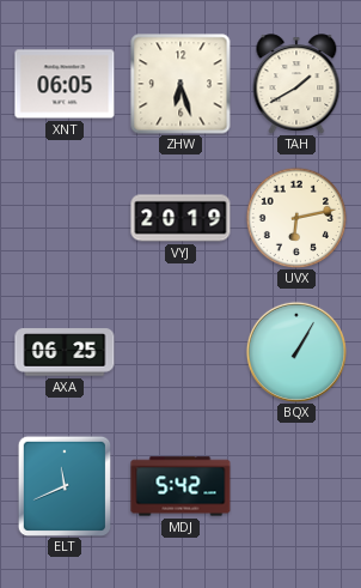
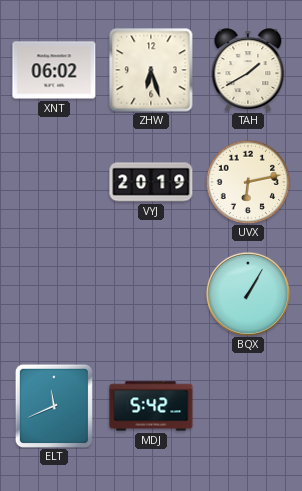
XNT: 06:05 -> 06:02 (54, 70)
AXA: 06:25 -> none (65, 352)
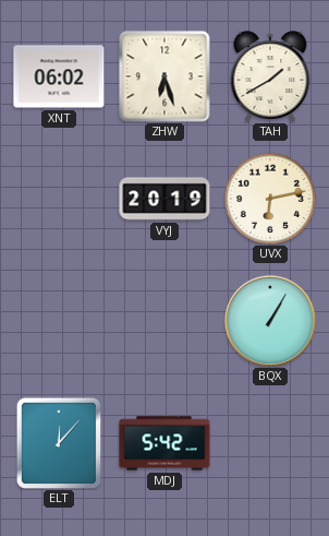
ELT: 11:41 -> 12:07 (58, 442)
